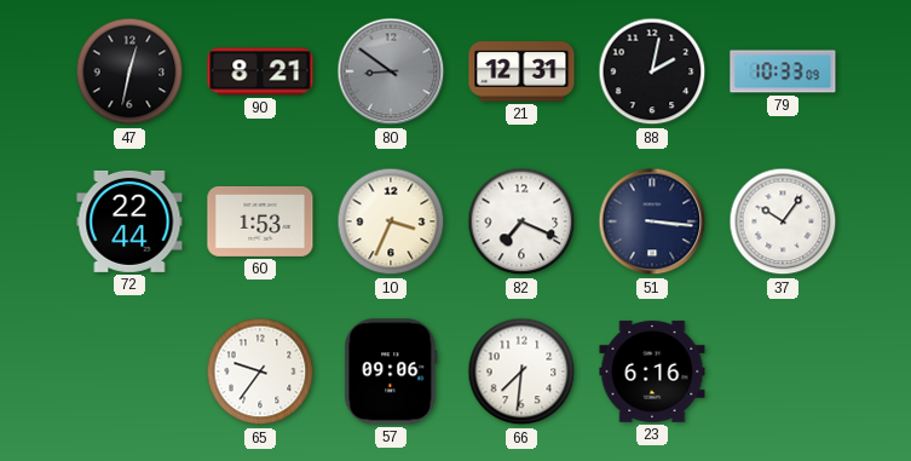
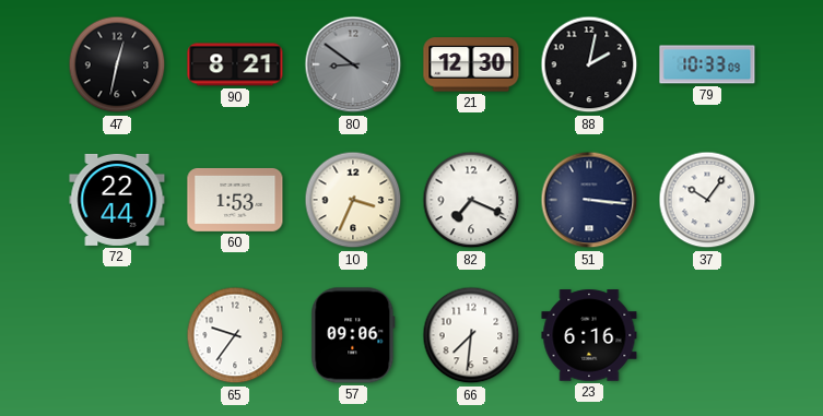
21: 12:31 -> 12:30 (471, 64)
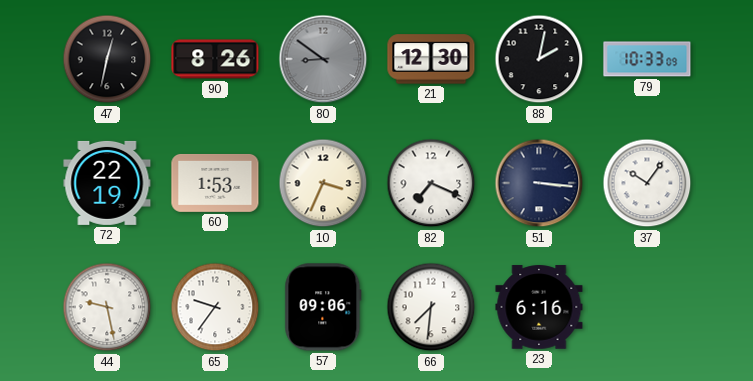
90: 8:21 -> 8:26 (215, 59)
72: 22:44 -> 22:19 (107, 183)
44: none -> 9:28 (107, 307)
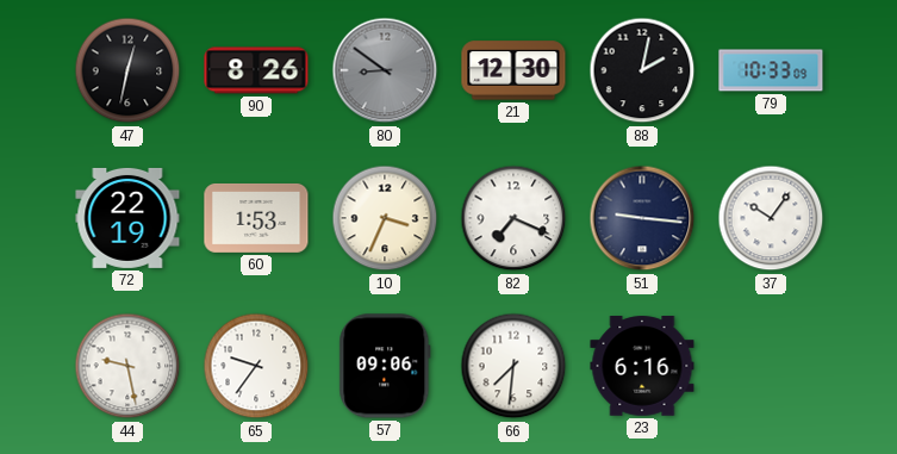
51: 3:16 -> 9:16 (642, 218)
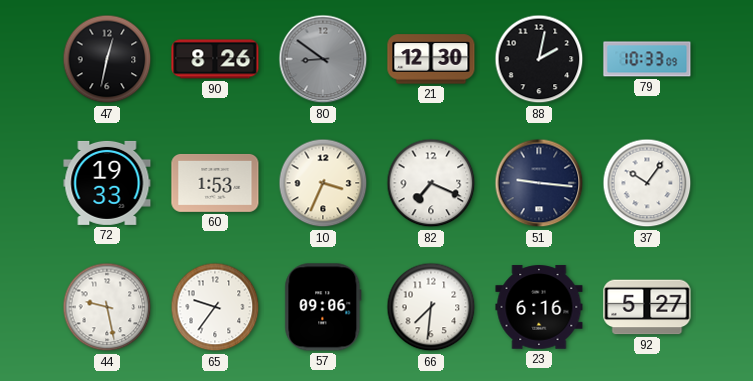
72: 22:19 -> 19:33 (107, 183)
92: none -> 5:27 (647, 307)
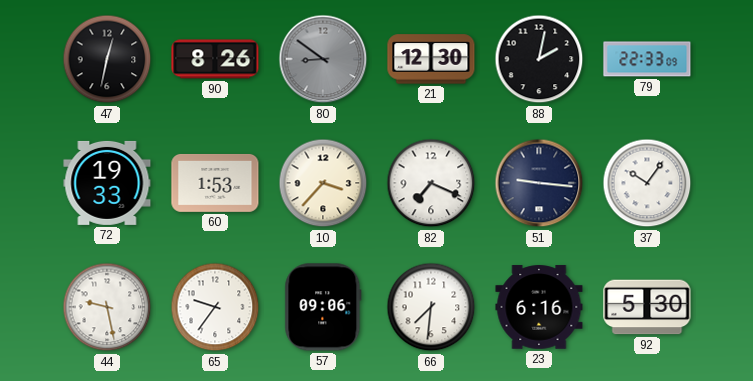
79: 10:33 -> 22:33 (647, 59)
10: 3:34 -> 3:37 (323, 183)
92: 5:27 -> 5:30 (647, 307)
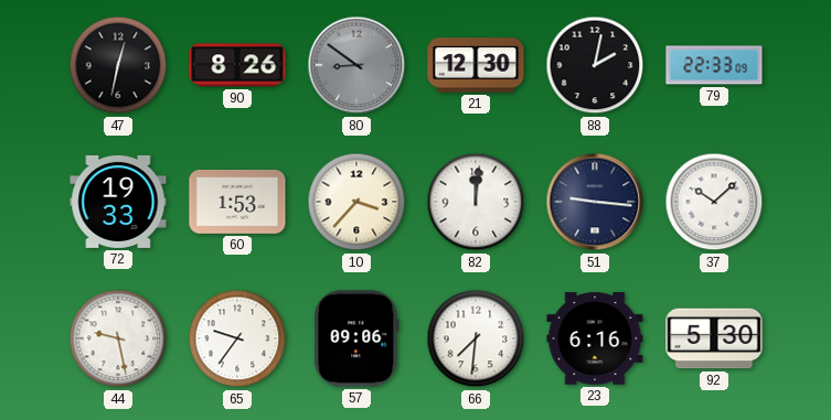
82: 7:19 -> 12:01 (476, 202)
37: 10:06 -> 10:08 (714, 202)
